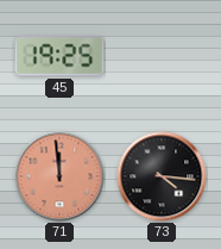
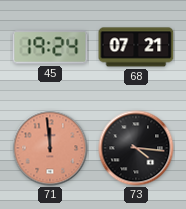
45: 19:25 -> 19:24 (50, 47)
68: none -> 07:21 (136, 47)
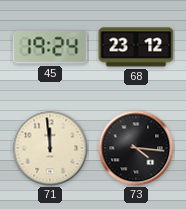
68: 07:21 -> 23:12 (136, 47)
71 dial: salmon -> cream (50, 148)
